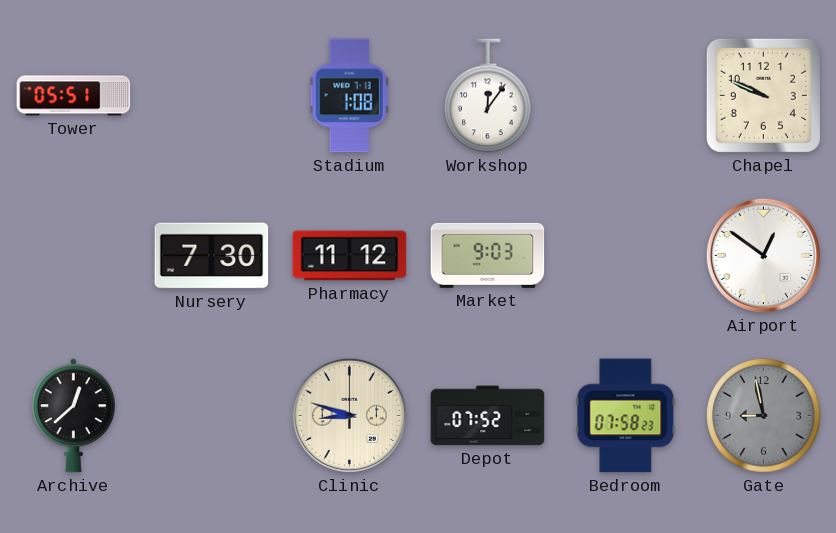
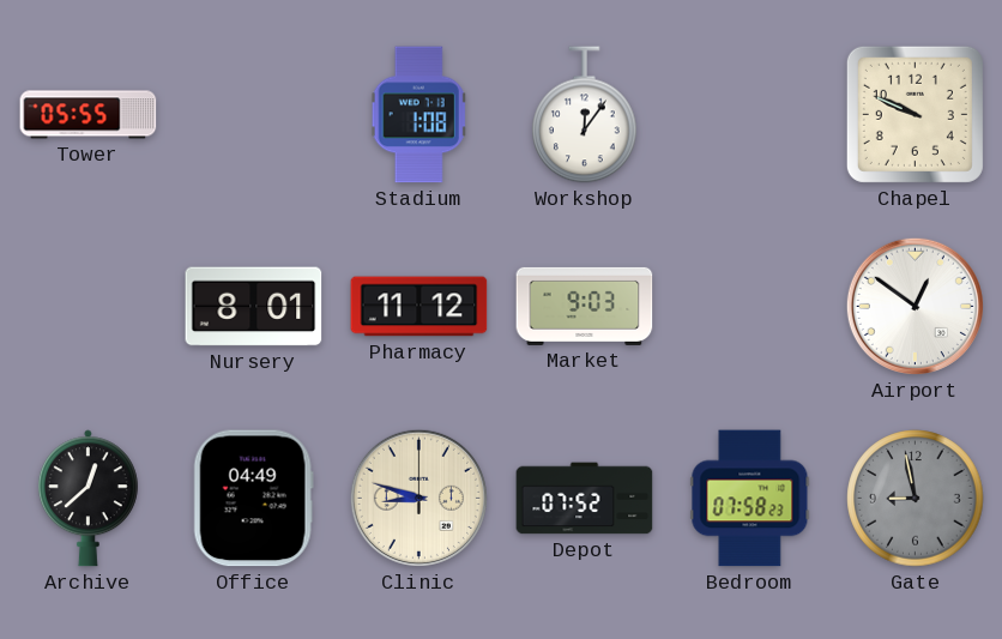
Tower: 05:51 -> 05:55 (89, 115)
Nursery: 7:30 -> 8:01 (254, 307)
Office: none -> 04:49 (253, 499)
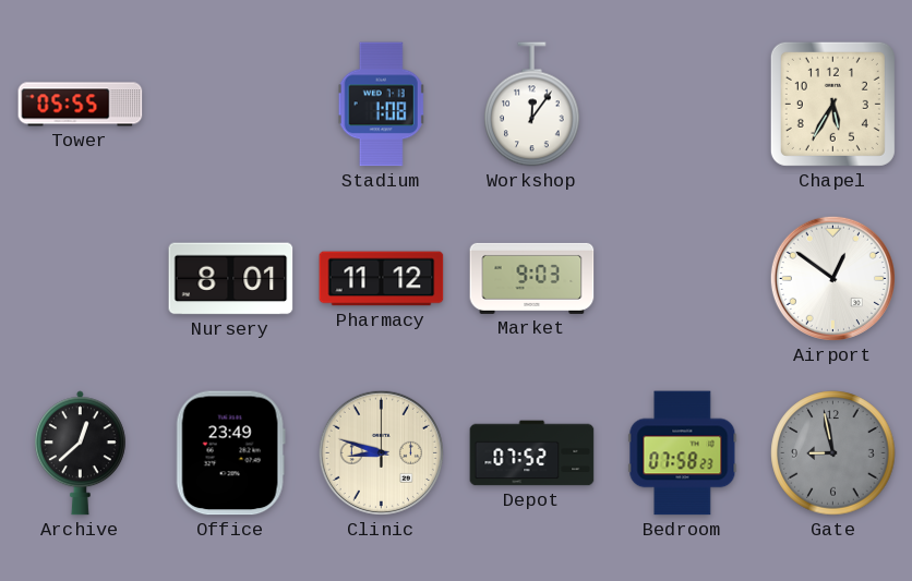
Chapel: 9:49 -> 5:35 (832, 104)
Office: 04:49 -> 23:49 (230, 453)
